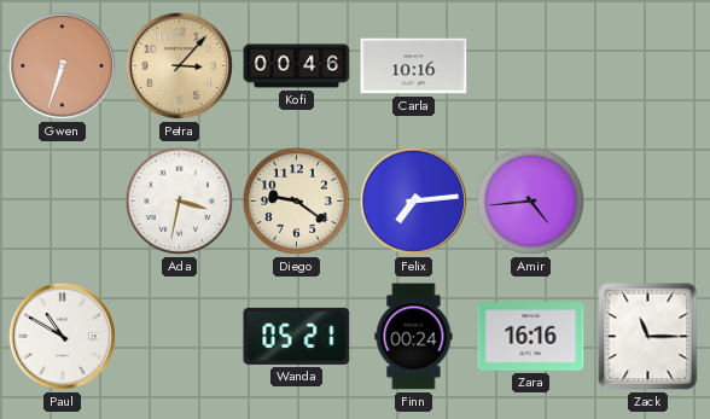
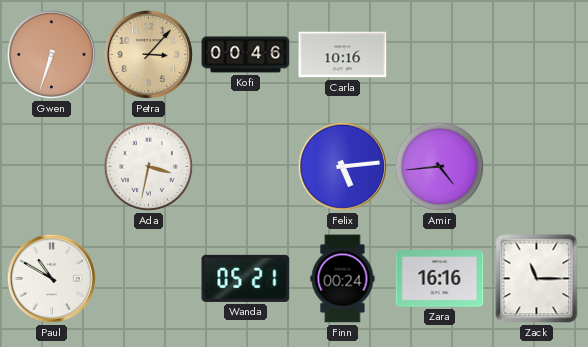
Diego: 9:21 -> none (296, 200)
Felix: 7:14 -> 5:14 (342, 166)
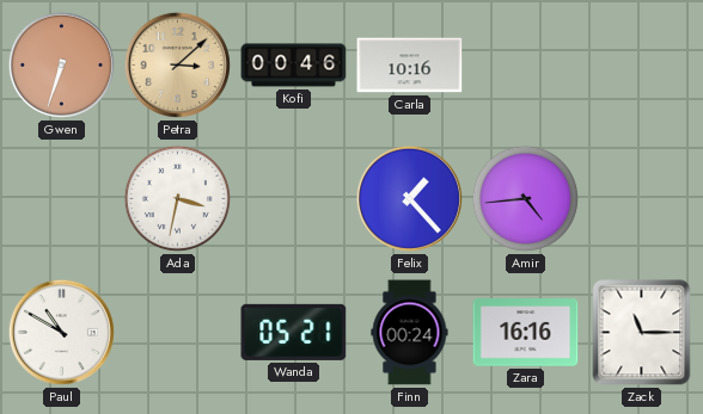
Petra: 3:07 -> 3:08 (177, 64)
Felix: 5:14 -> 1:23 (409, 198)
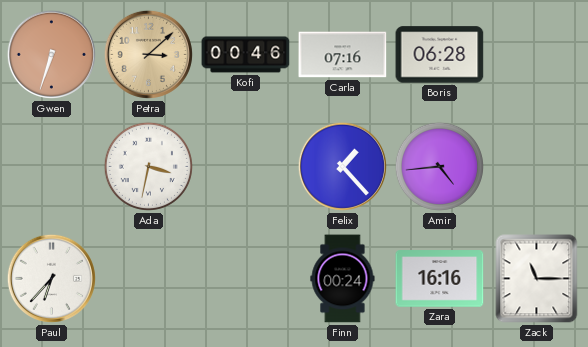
Carla: 10:16 -> 07:16 (343, 55)
Boris: none -> 06:28 (440, 55)
Paul: 10:50 -> 6:37 (51, 278)
Wanda: 05:21 -> none (294, 332)
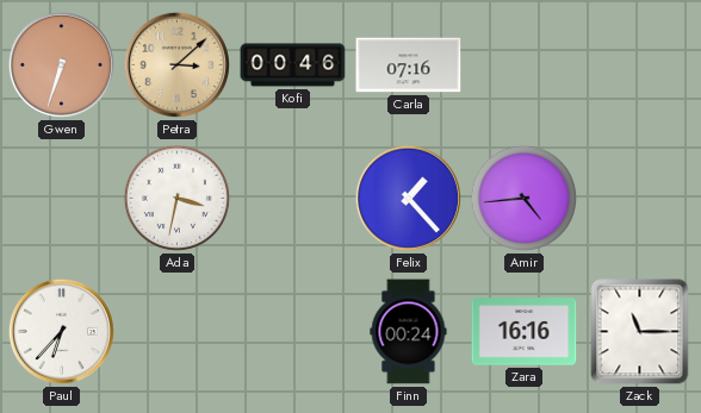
Boris: 06:28 -> none (440, 55)
